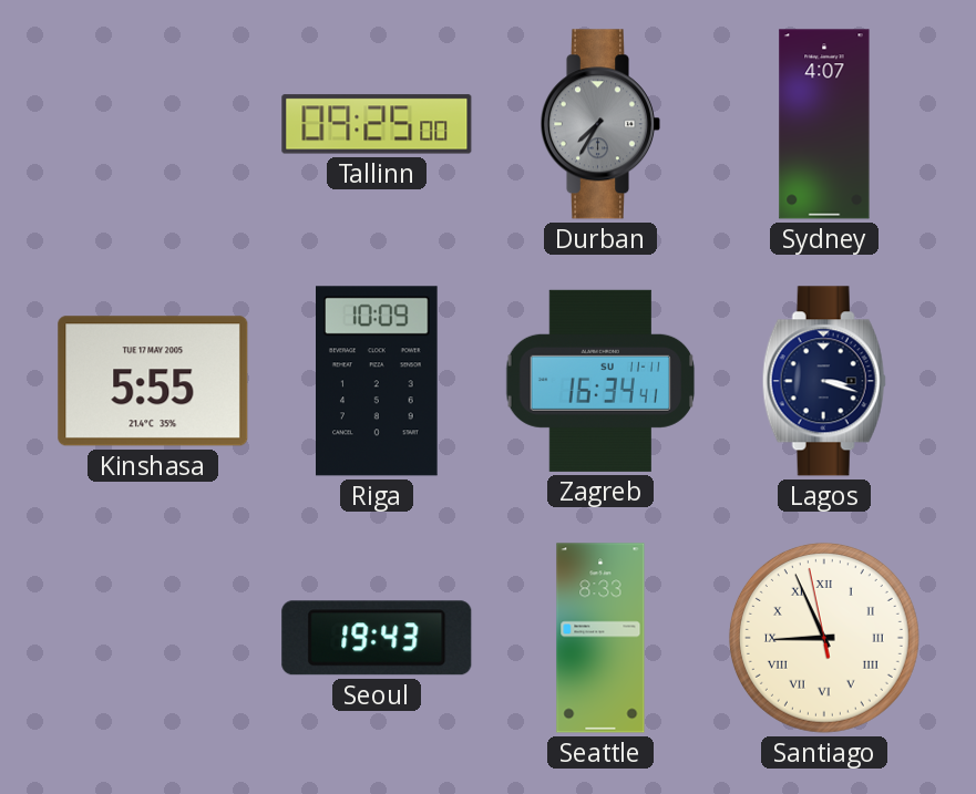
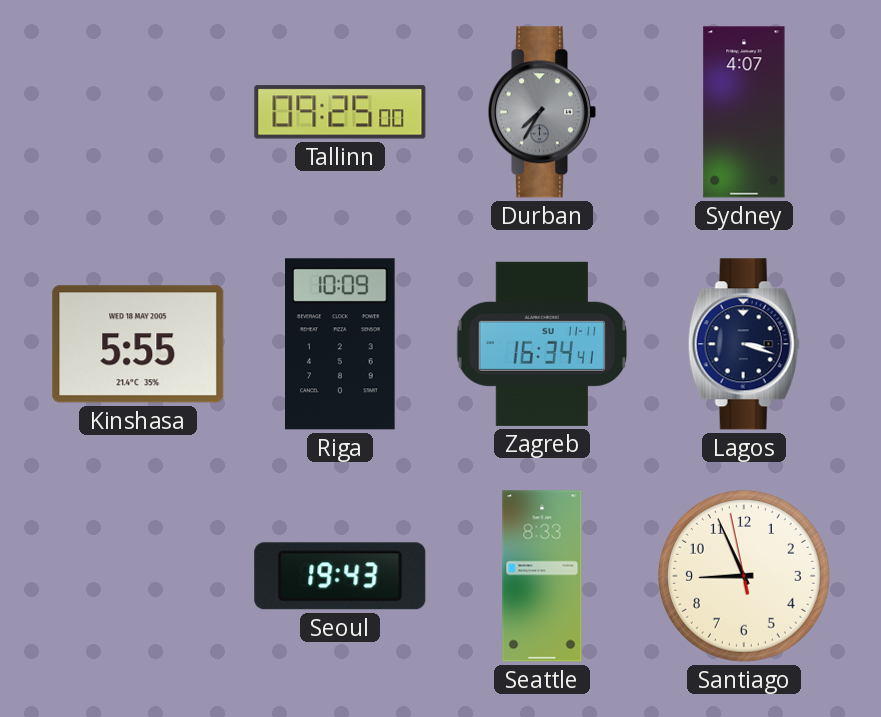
Kinshasa date: TUE 17 MAY 2005 -> WED 18 MAY 2005 (138, 344)
Santiago numerals: Roman -> Arabic (744, 576)
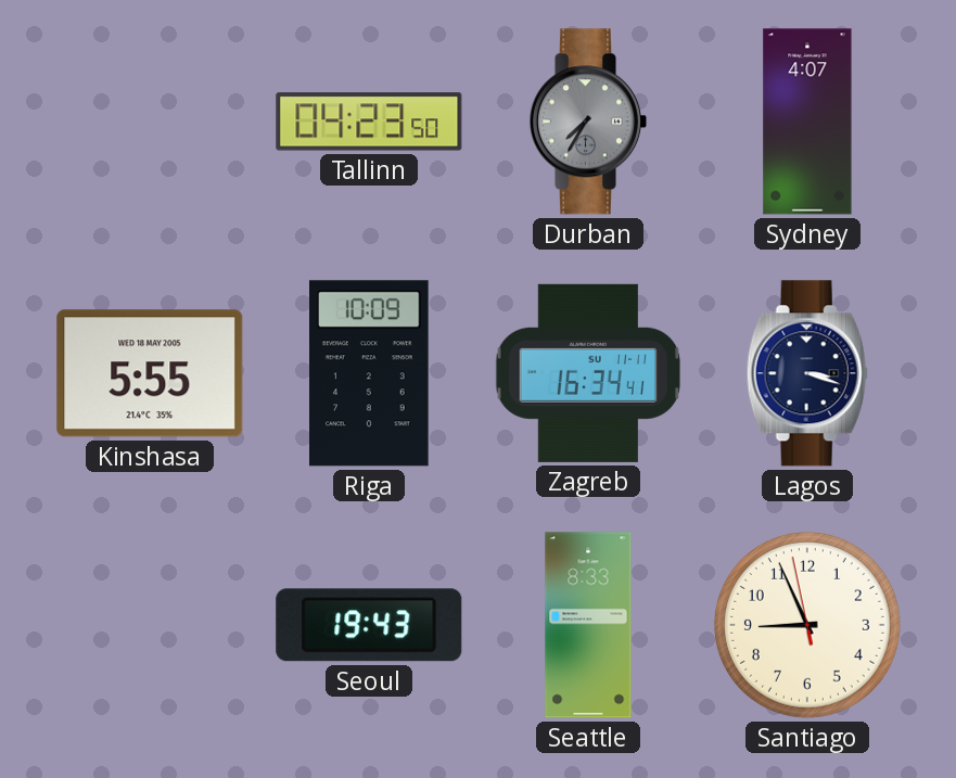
Tallinn: 09:25 -> 04:23 (369, 122)
